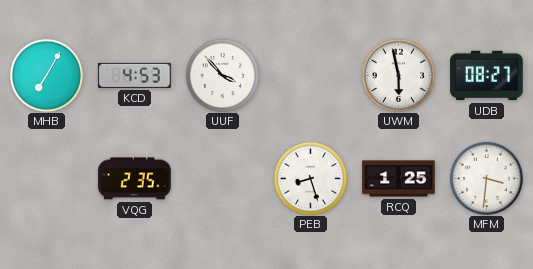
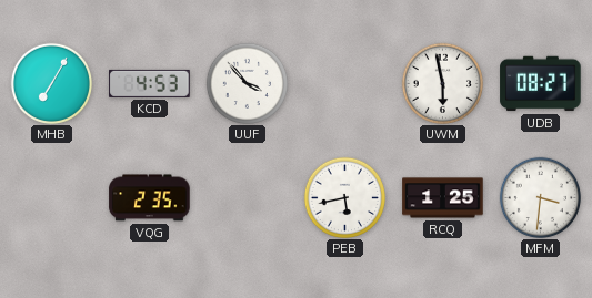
PEB: 8:27 -> 5:43 (344, 197)
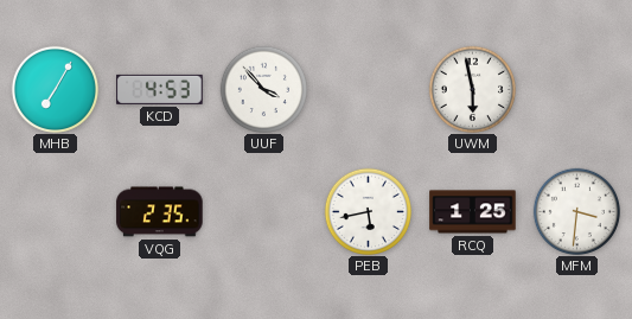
UDB: 08:27 -> none (541, 84)
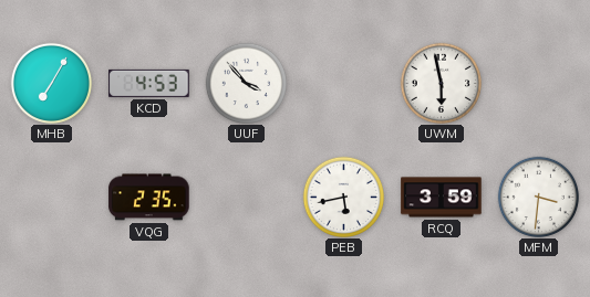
RCQ: 1:25 -> 3:59 (442, 198)
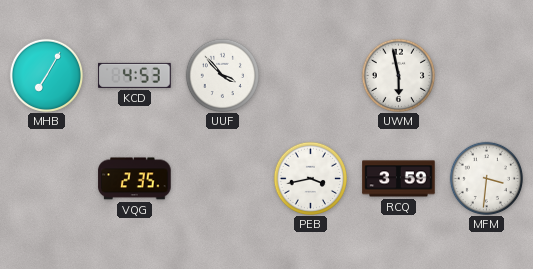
PEB: 5:43 -> 3:43 (310, 178)
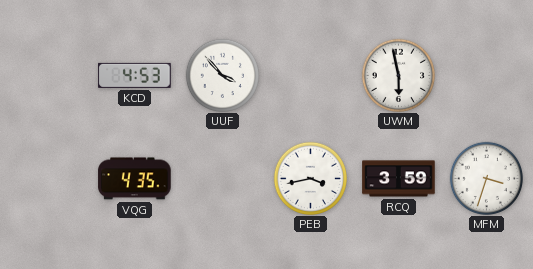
MHB: 7:05 -> none (46, 75)
VQG: 2:35 -> 4:35 (135, 179)
MFM: 3:31 -> 3:33 (486, 178)
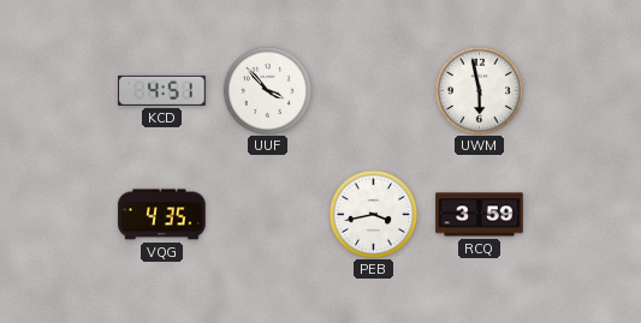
KCD: 4:53 -> 4:51 (162, 90)
MFM: 3:33 -> none (486, 178)
